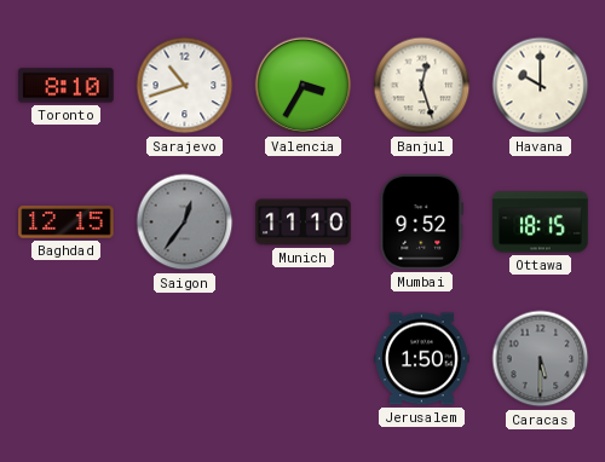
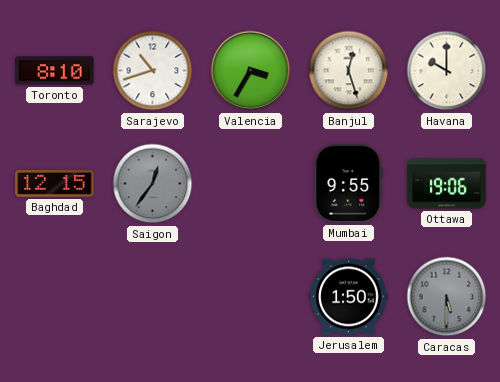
Munich: 11:10 -> none (304, 223)
Mumbai: 9:52 -> 9:55 (349, 184)
Ottawa: 18:15 -> 19:06 (447, 184)
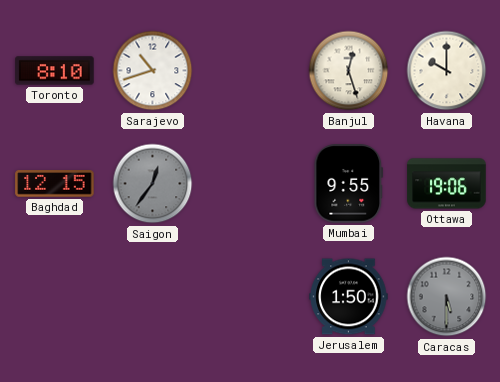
Valencia: 3:35 -> none (251, 71)
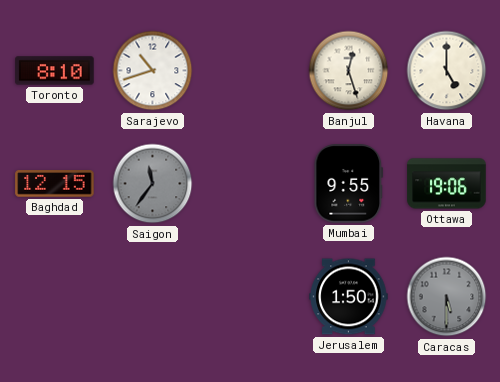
Havana: 10:00 -> 5:00 (447, 71)
Saigon: 12:36 -> 11:36 (153, 184)
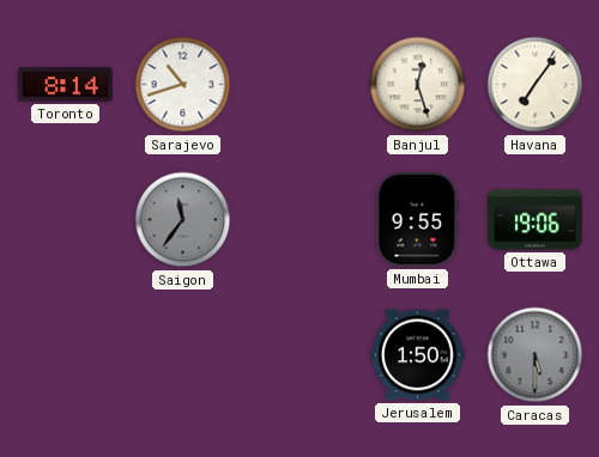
Toronto: 8:10 -> 8:14 (66, 85)
Havana: 5:00 -> 7:06 (536, 85)
Baghdad: 12:15 -> none (55, 184)
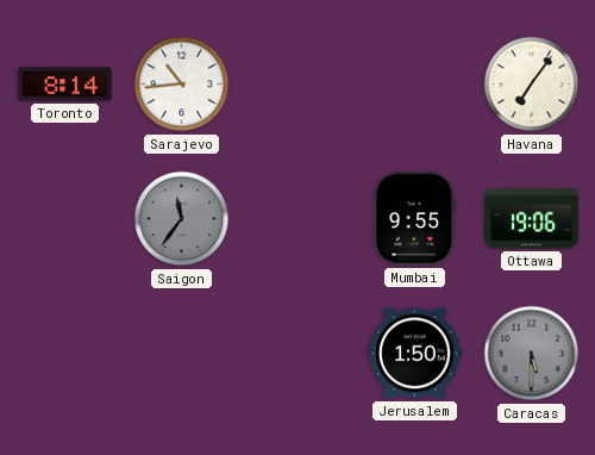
Sarajevo: 10:42 -> 10:44 (182, 85)
Banjul: 12:27 -> none (418, 85)
